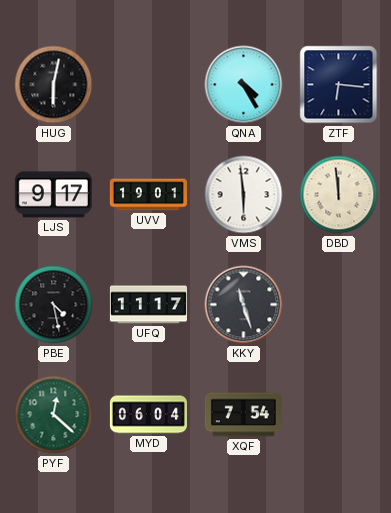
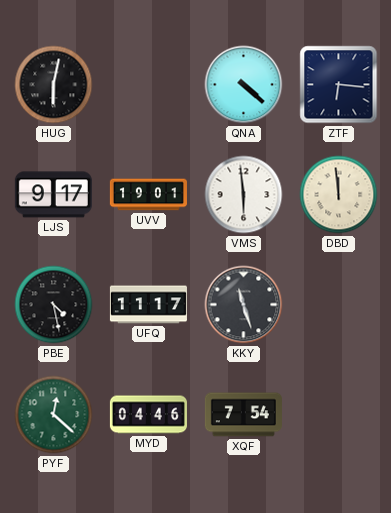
QNA: 4:25 -> 4:22 (244, 85)
MYD: 06:04 -> 04:46 (148, 415)
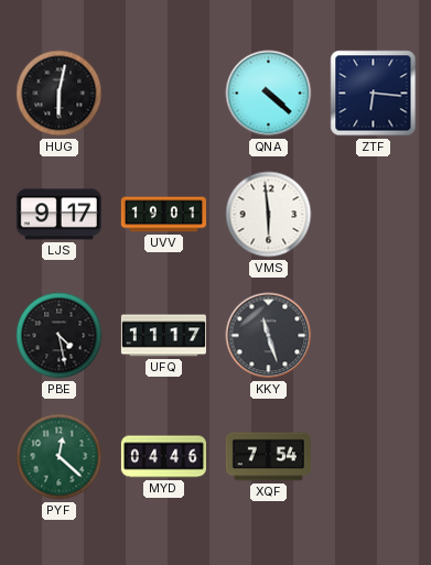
DBD: 11:59 -> none (339, 195)
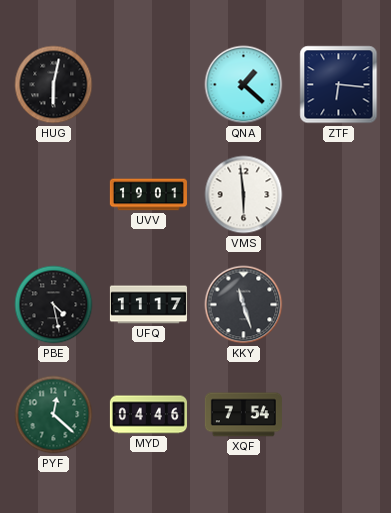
QNA: 4:22 -> 1:22 (244, 85)
LJS: 9:17 -> none (58, 215)
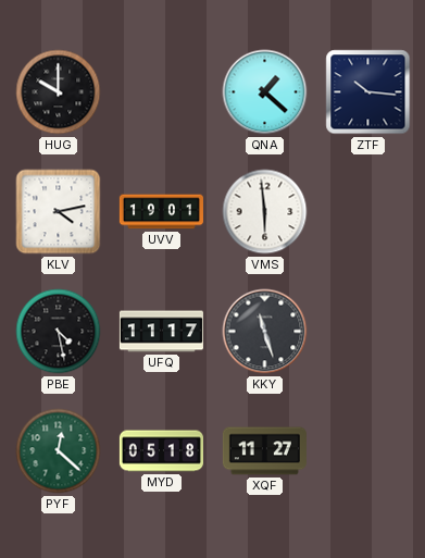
HUG: 6:02 -> 10:00 (59, 92)
ZTF: 6:16 -> 10:16 (368, 92)
KLV: none -> 4:13 (59, 212)
MYD: 04:46 -> 05:18 (161, 451)
XQF: 7:54 -> 11:27 (264, 451)
